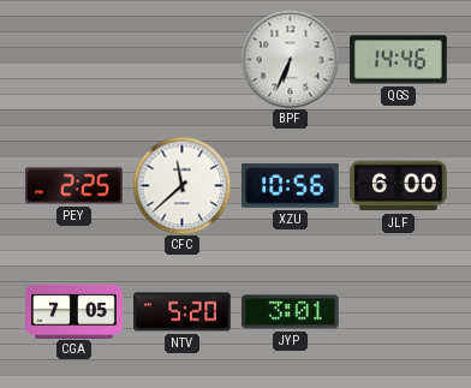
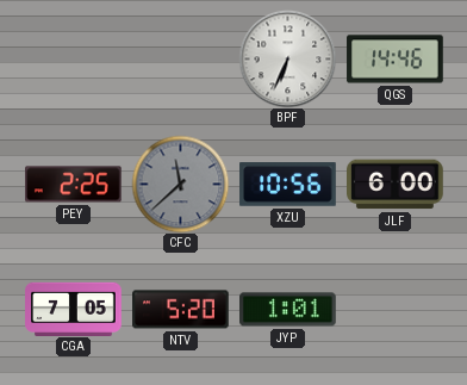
CFC dial: white -> grey (180, 184)
JYP: 3:01 -> 1:01 (288, 310)
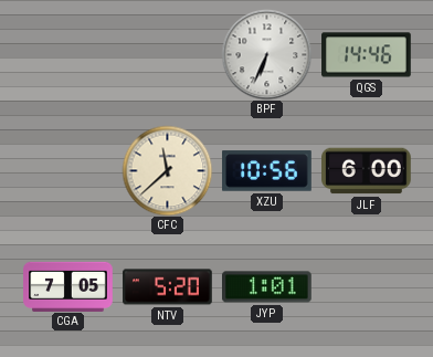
PEY: 2:25 -> none (74, 185)
CFC dial: grey -> cream (167, 170)
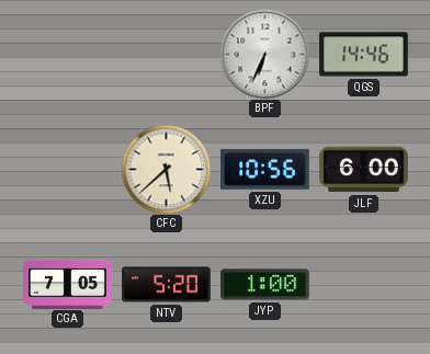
CFC: 11:38 -> 5:38 (166, 169)
JYP: 1:01 -> 1:00 (265, 285)
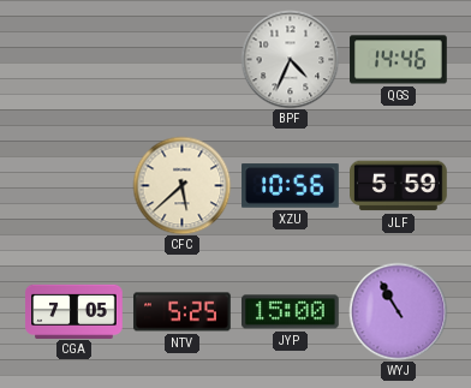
BPF: 6:34 -> 4:34 (290, 59)
JLF: 6:00 -> 5:59 (399, 186)
NTV: 5:20 -> 5:25 (183, 312)
JYP: 1:00 -> 15:00 (291, 312)
WYJ: none -> 10:55 (398, 311)
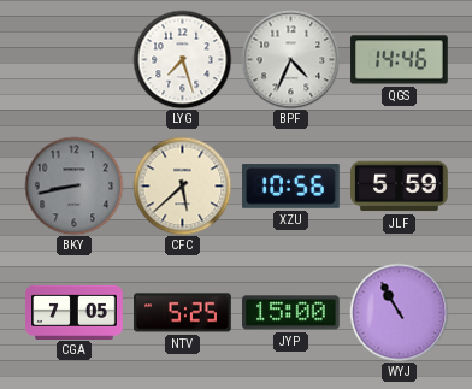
LYG: none -> 7:27 (182, 59)
BKY: none -> 8:43 (73, 185)
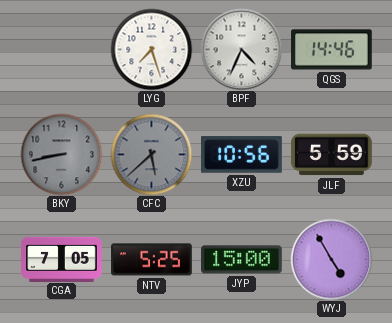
CFC dial: cream -> grey (151, 154)
WYJ: 10:55 -> 4:55 (331, 259)
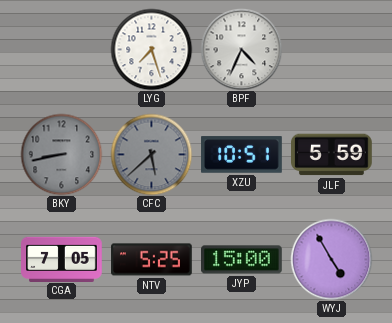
QGS: 14:46 -> none (332, 50)
XZU: 10:56 -> 10:51 (242, 155)
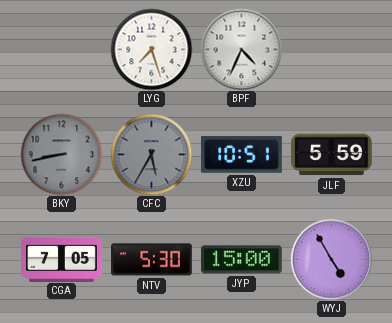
CFC: 5:38 -> 5:35 (151, 154)
NTV: 5:25 -> 5:30 (152, 260)
